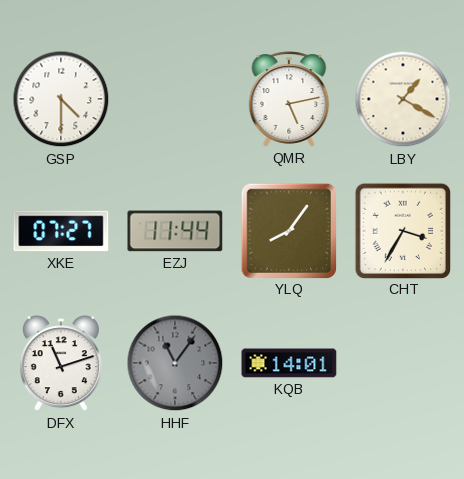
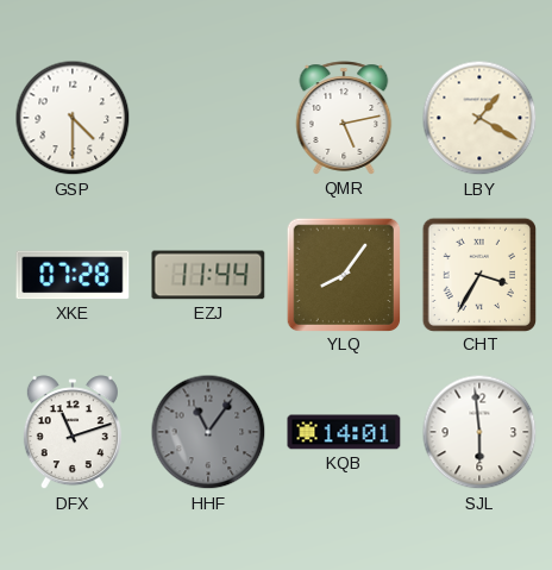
XKE: 07:27 -> 07:28 (73, 275)
SJL: none -> 5:59 (479, 432)
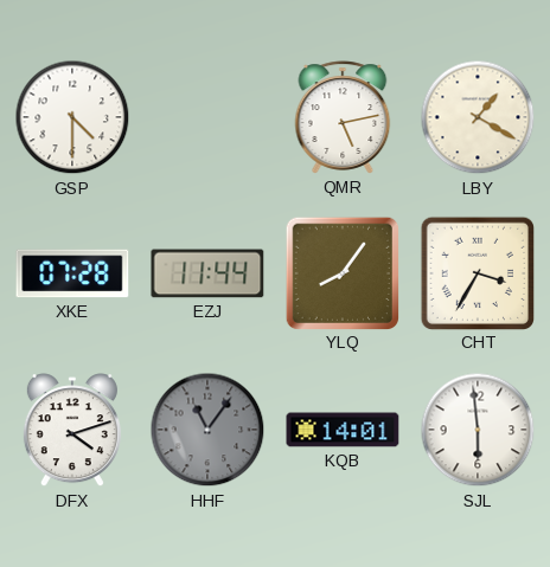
DFX: 11:12 -> 4:12 (72, 431)
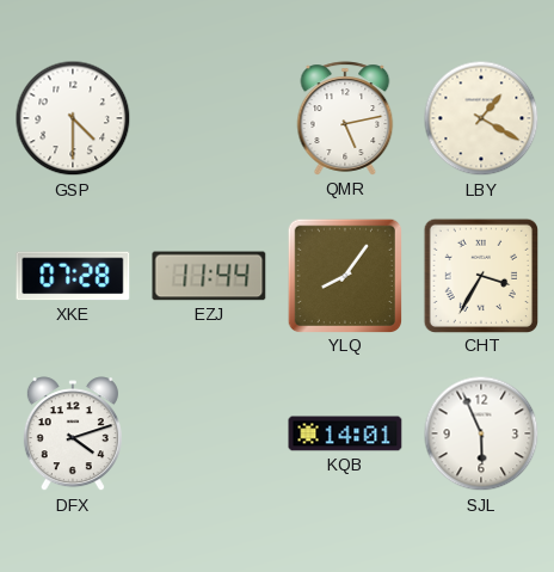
HHF: 11:06 -> none (207, 430)
SJL: 5:59 -> 5:56 (481, 433)
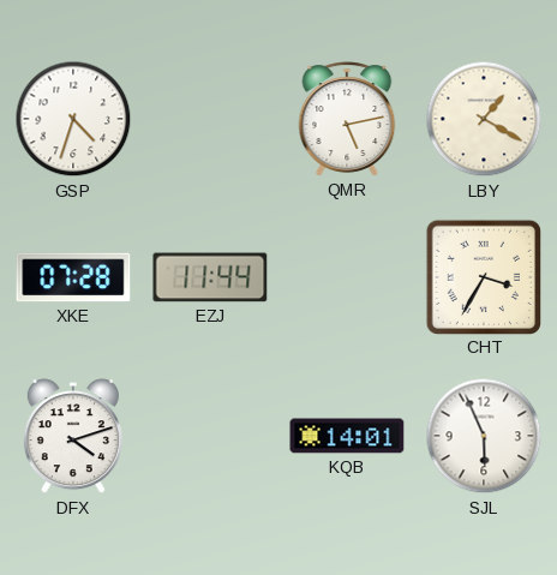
GSP: 4:30 -> 4:33 (73, 119)
YLQ: 8:06 -> none (344, 275)
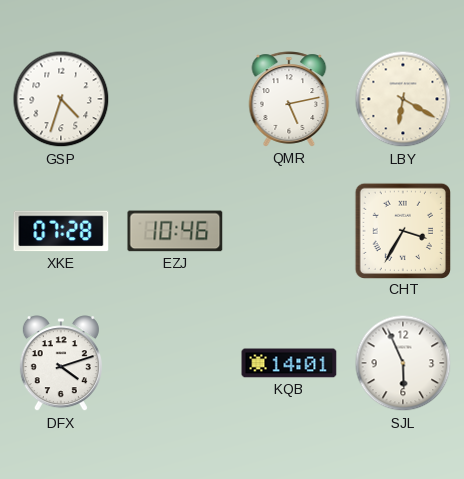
LBY: 1:20 -> 6:20 (403, 99)
EZJ: 11:44 -> 10:46 (175, 231)
